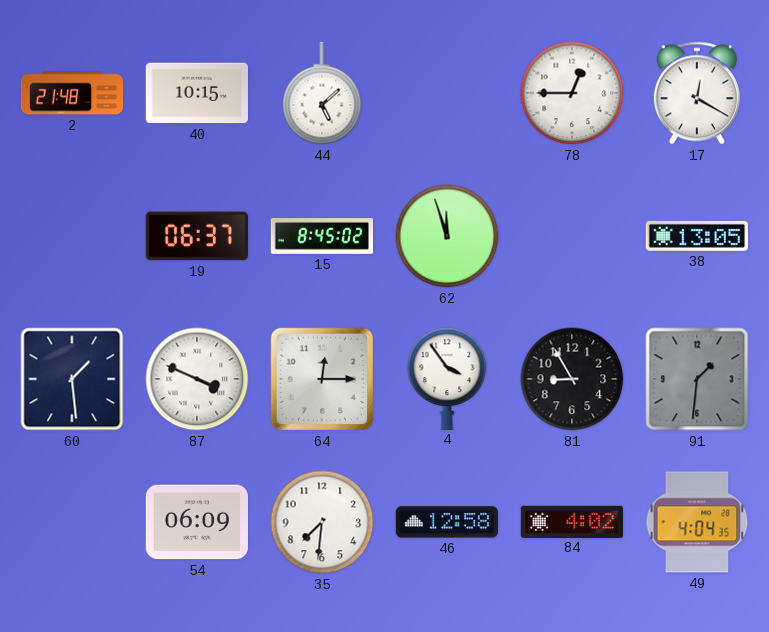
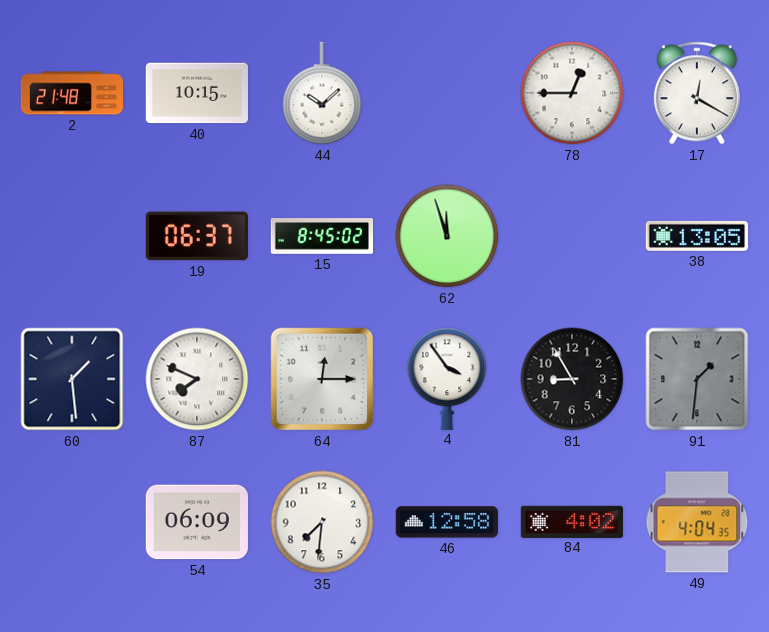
44: 5:08 -> 10:08 (322, 93)
87: 3:49 -> 7:49 (197, 379)
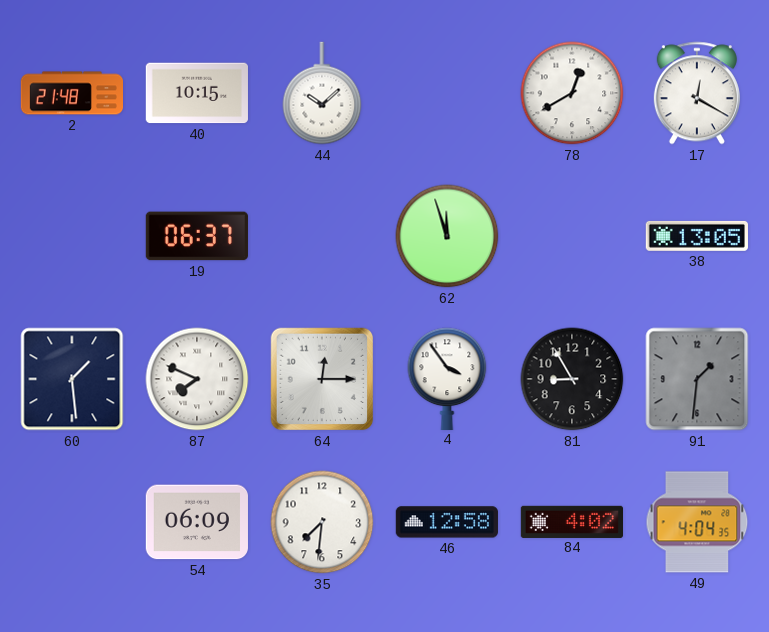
78: 12:45 -> 12:40 (572, 93)
15: 8:45 -> none (321, 237)
